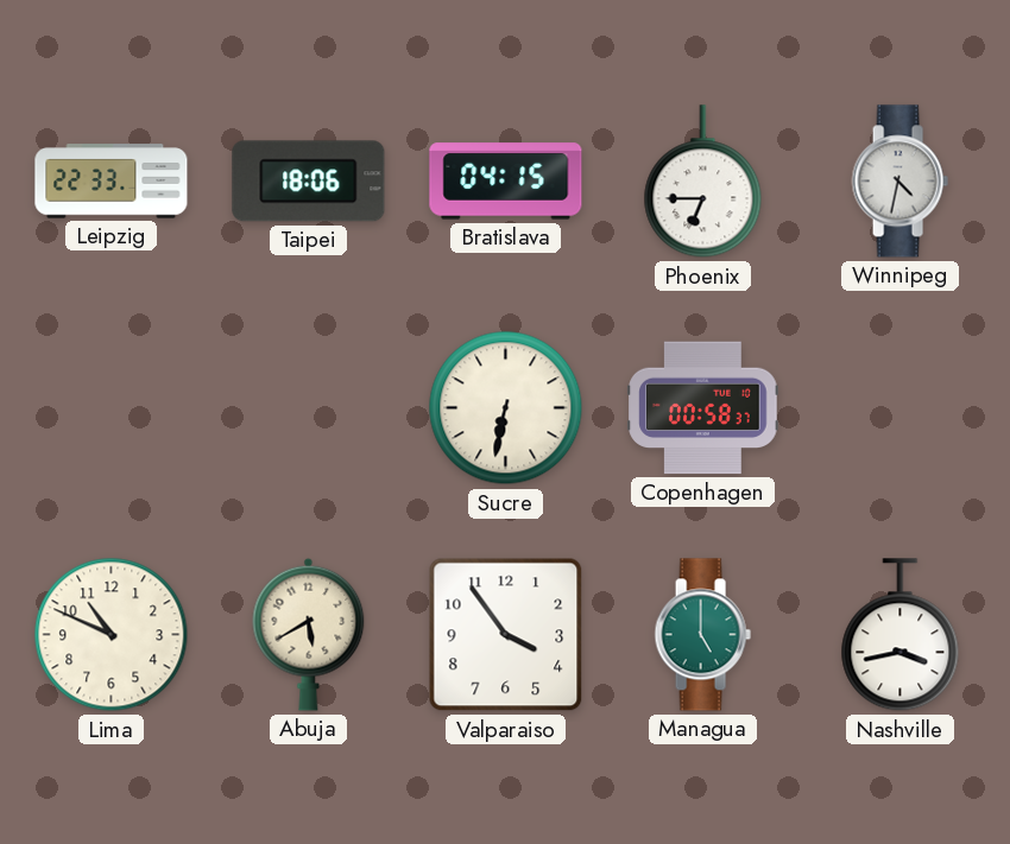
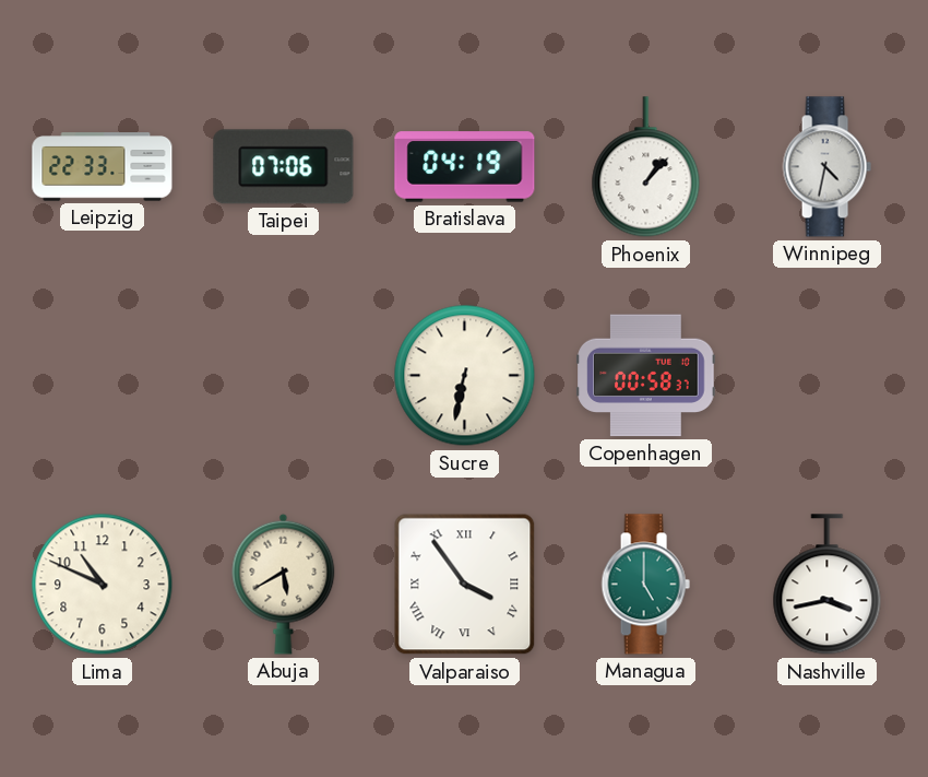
Taipei: 18:06 -> 07:06 (284, 167)
Bratislava: 04:15 -> 04:19 (465, 167)
Phoenix: 6:45 -> 1:07 (646, 167)
Valparaiso numerals: Arabic -> Roman (465, 585)
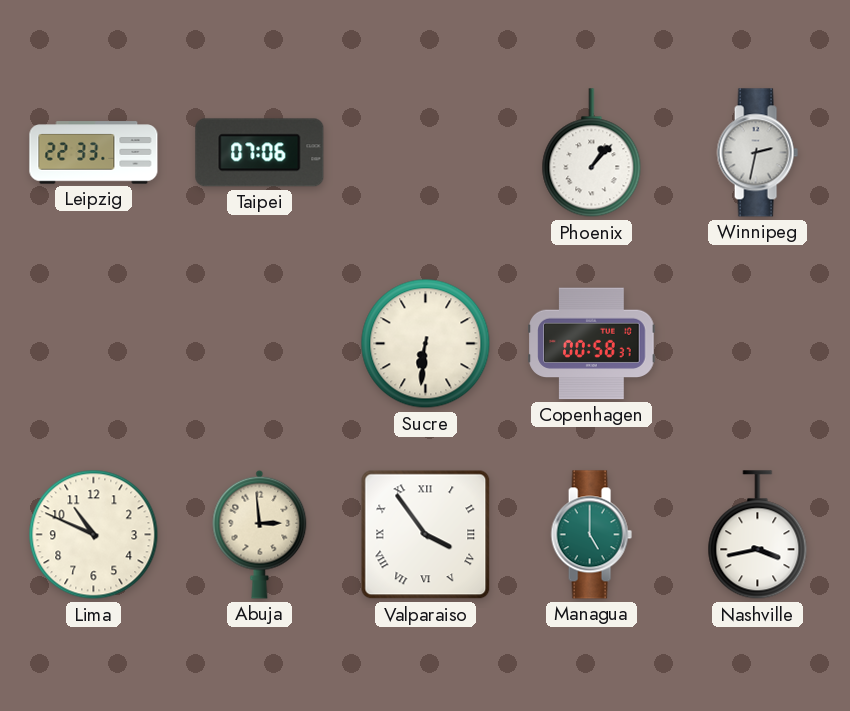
Bratislava: 04:19 -> none (465, 167)
Winnipeg: 4:32 -> 2:32 (757, 153)
Sucre: 6:32 -> 6:31 (426, 344)
Abuja: 5:40 -> 2:59 (260, 534)
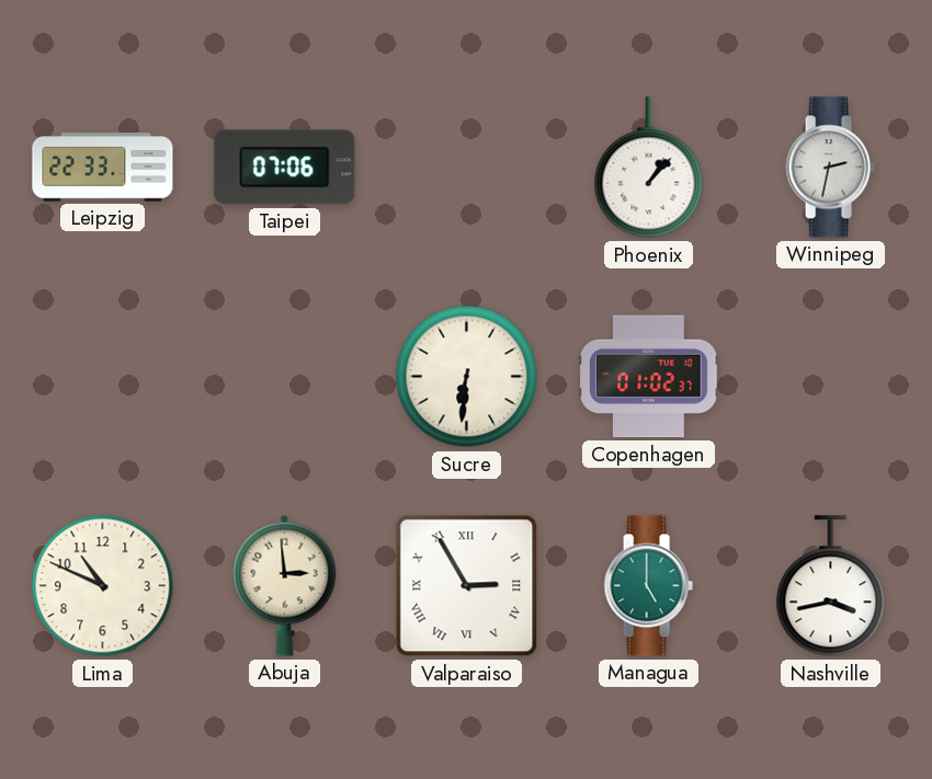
Copenhagen: 00:58 -> 01:02 (649, 377)
Valparaiso: 3:54 -> 2:55 (467, 586)
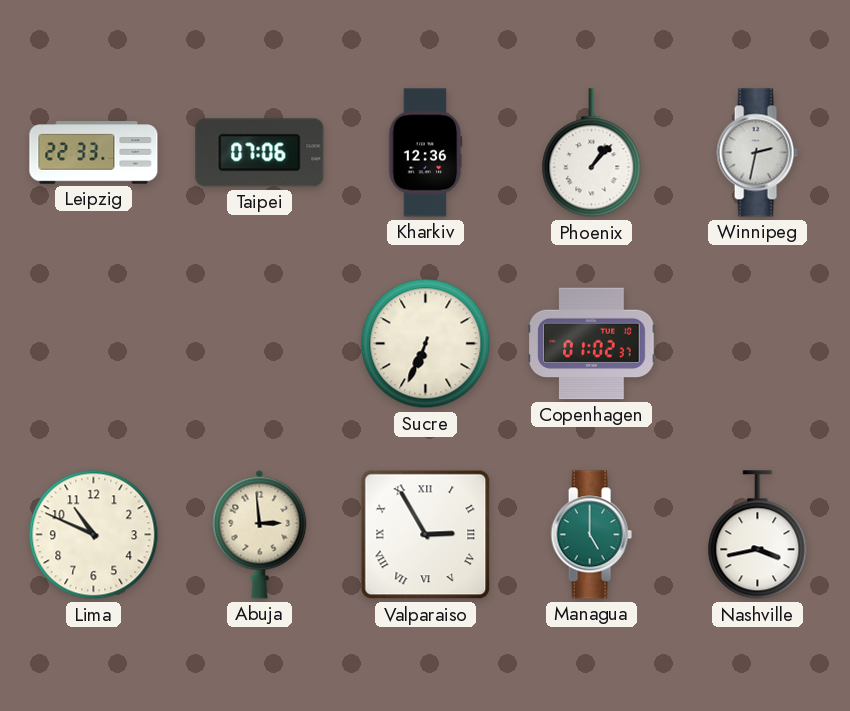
Kharkiv: none -> 12:36 (425, 153)
Sucre: 6:31 -> 6:34 (426, 344)
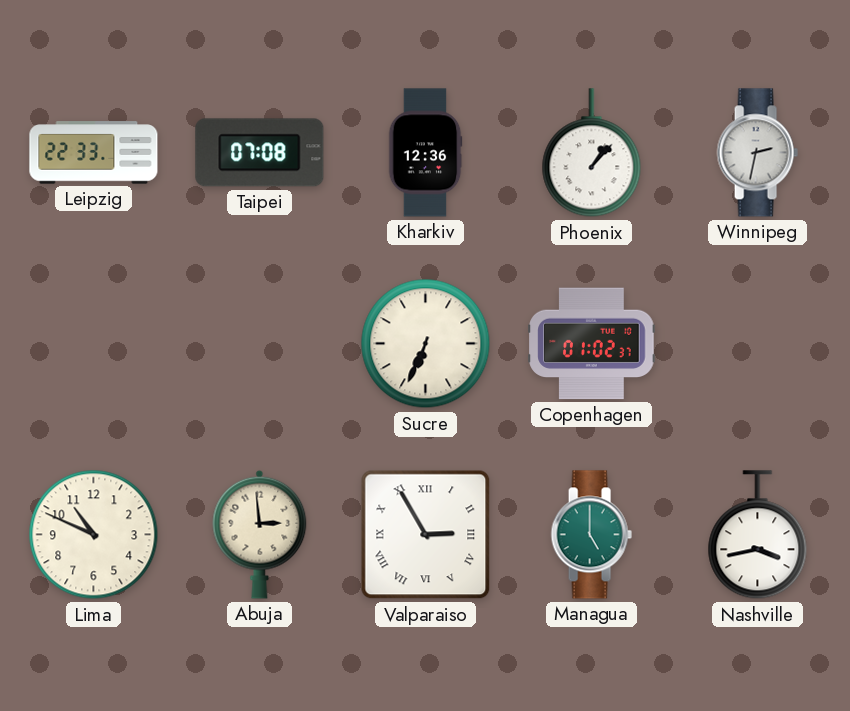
Taipei: 07:06 -> 07:08 (260, 153)
